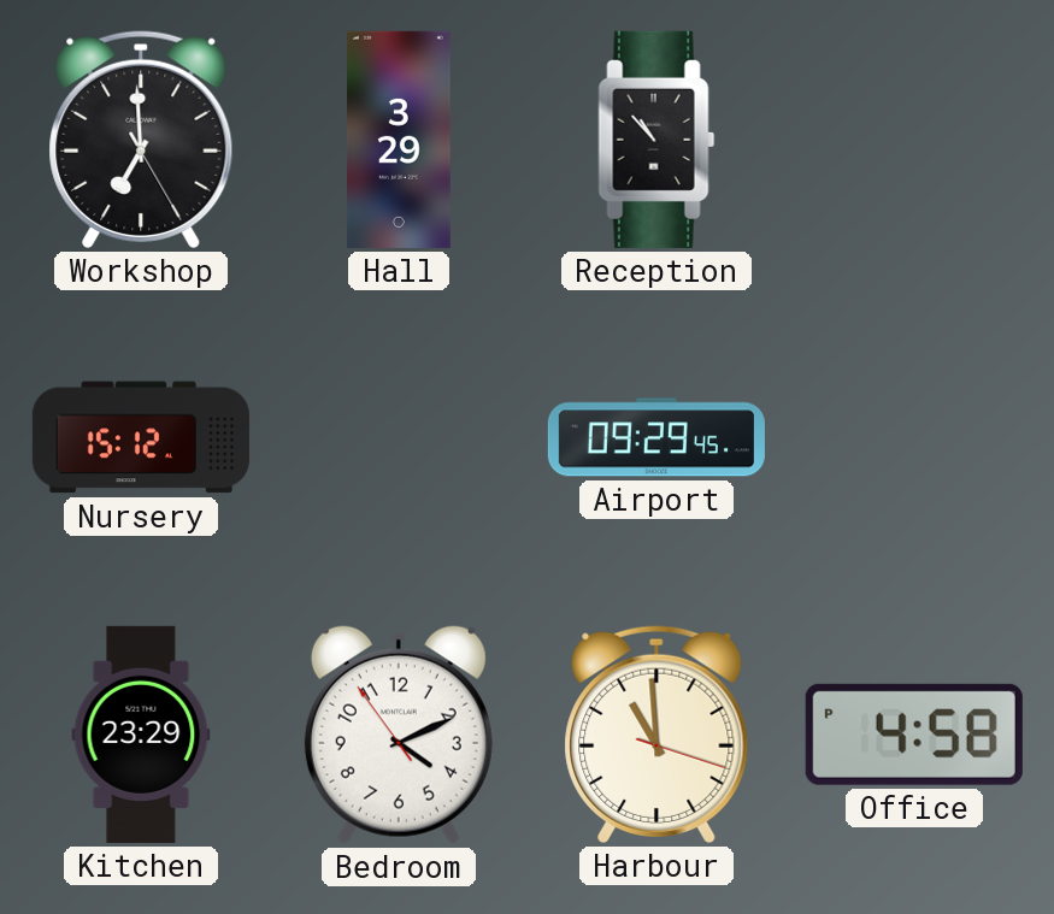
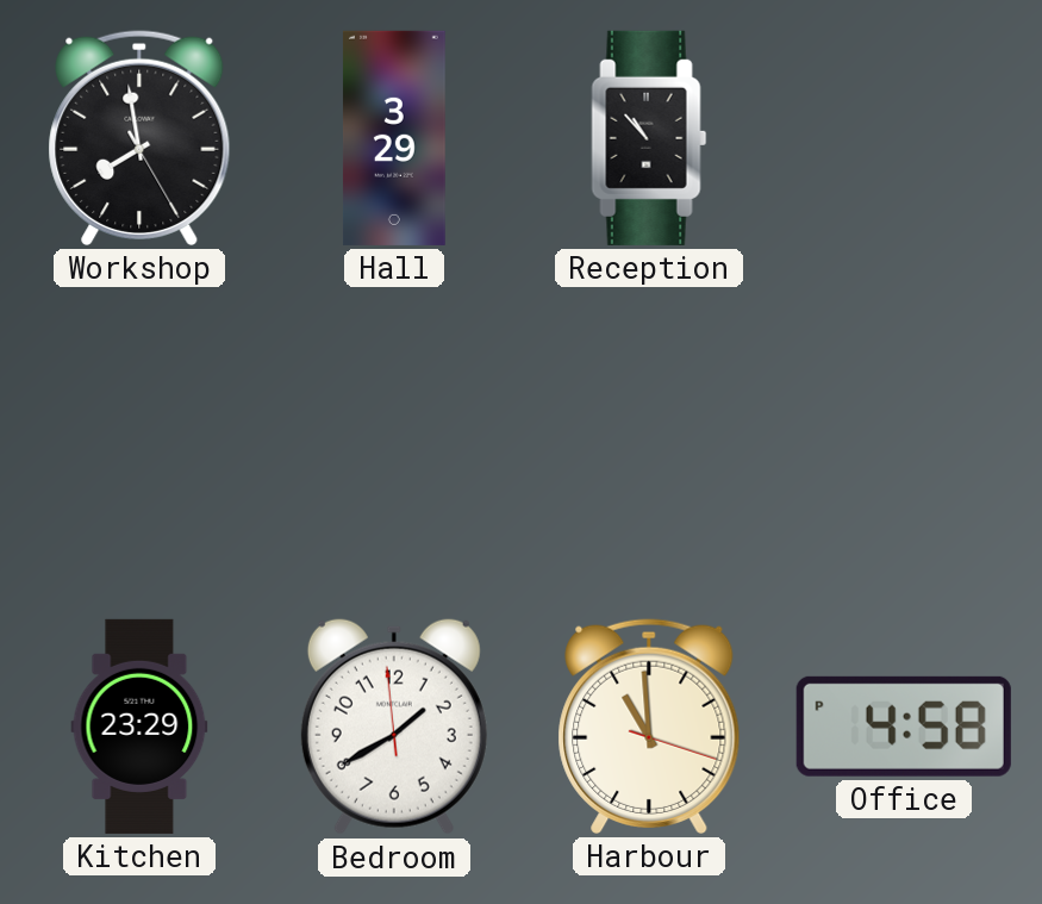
Workshop: 6:59 -> 7:58 (139, 138)
Nursery: 15:12 -> none (141, 437)
Airport: 09:29 -> none (656, 437)
Bedroom: 4:10 -> 1:39 (394, 727)
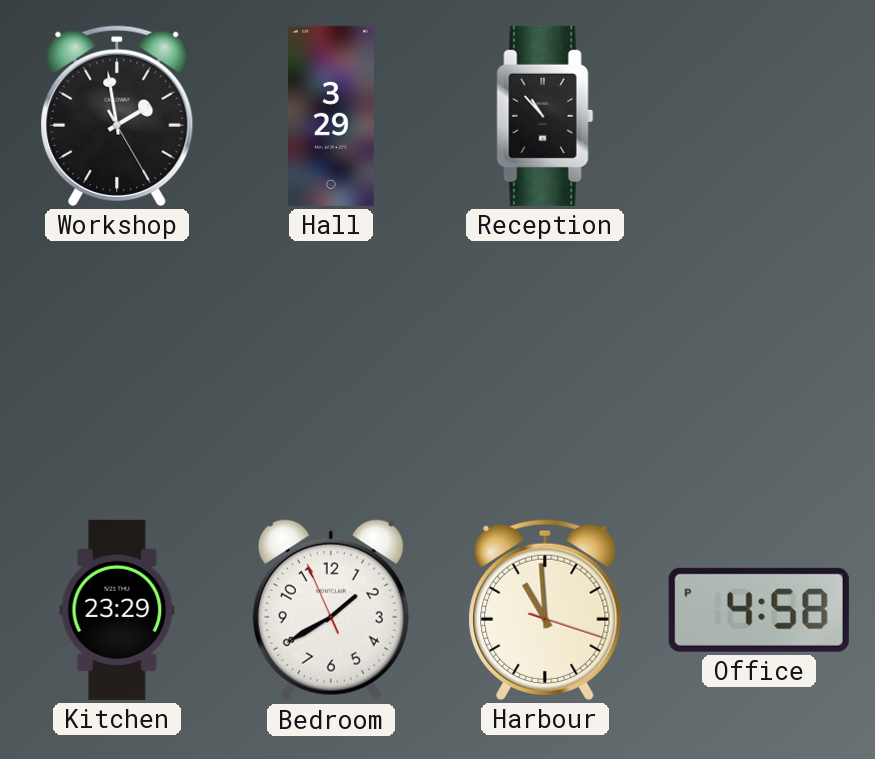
Workshop: 7:58 -> 1:58 (117, 116)
Bedroom: 1:39:59 -> 1:39:56 (331, 610)
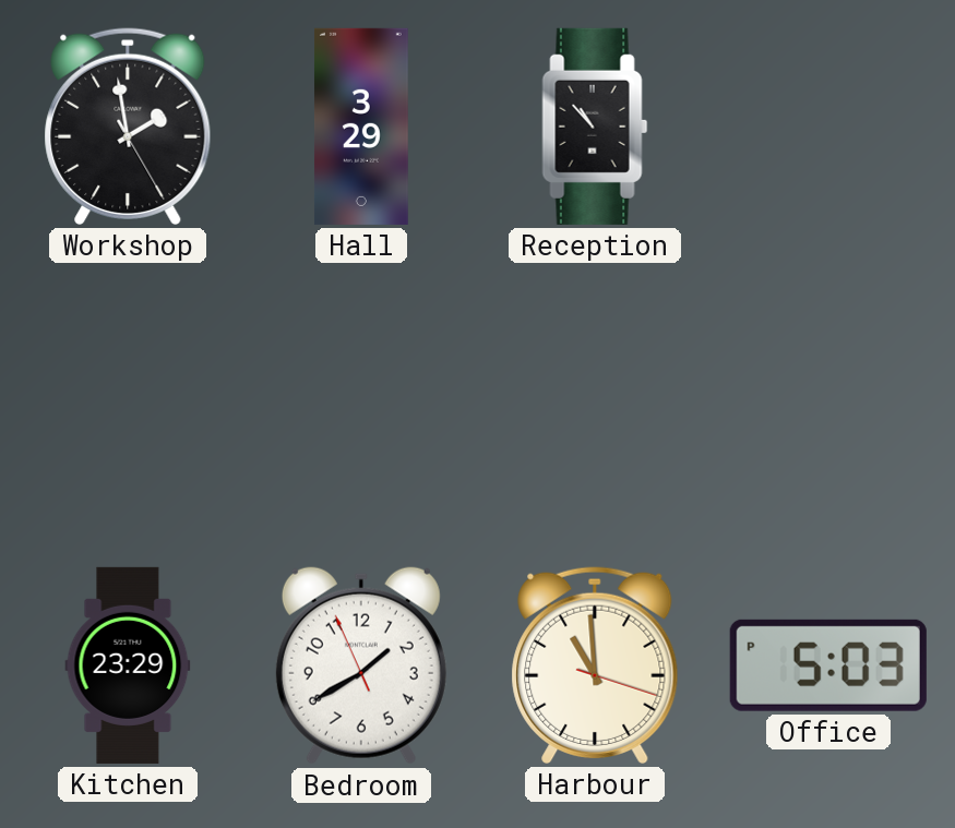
Office: 4:58 -> 5:03 (828, 665)
